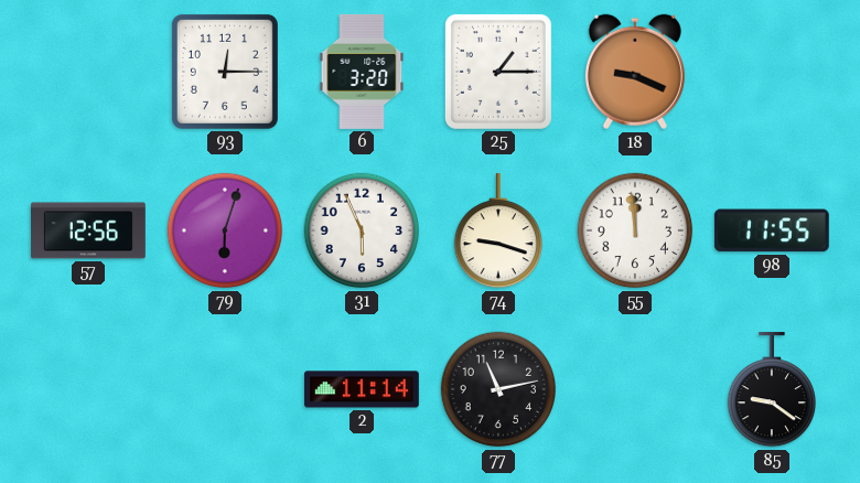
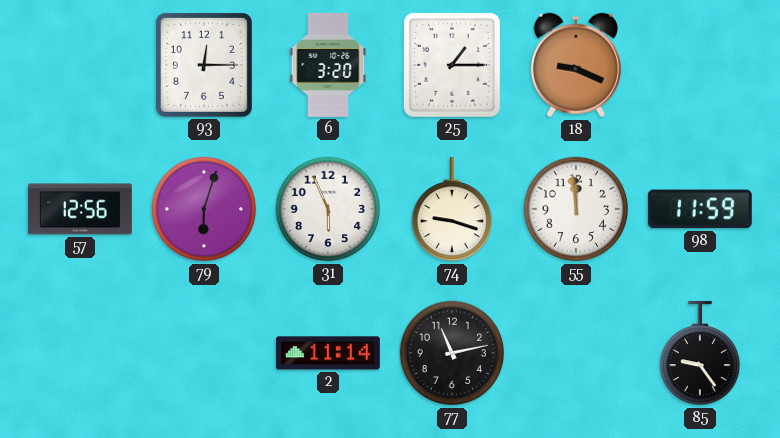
98: 11:55 -> 11:59 (700, 209)
85: 9:21 -> 9:24 (699, 353)
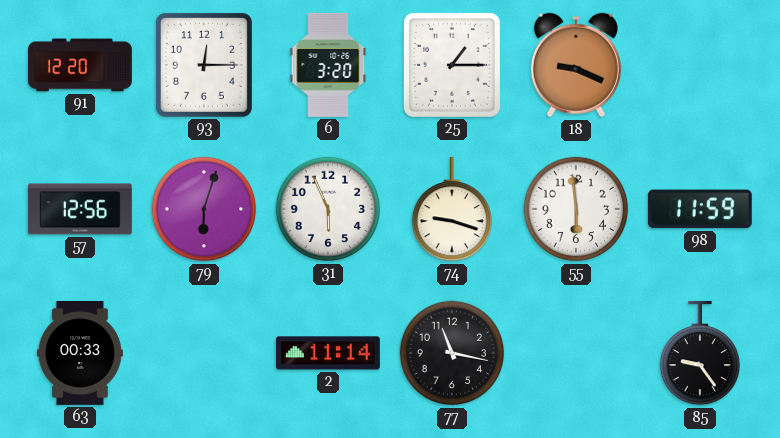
91: none -> 12:20 (81, 65)
55: 11:59 -> 5:59 (576, 209)
63: none -> 00:33 (80, 353)
77: 11:13 -> 11:17 (452, 353)
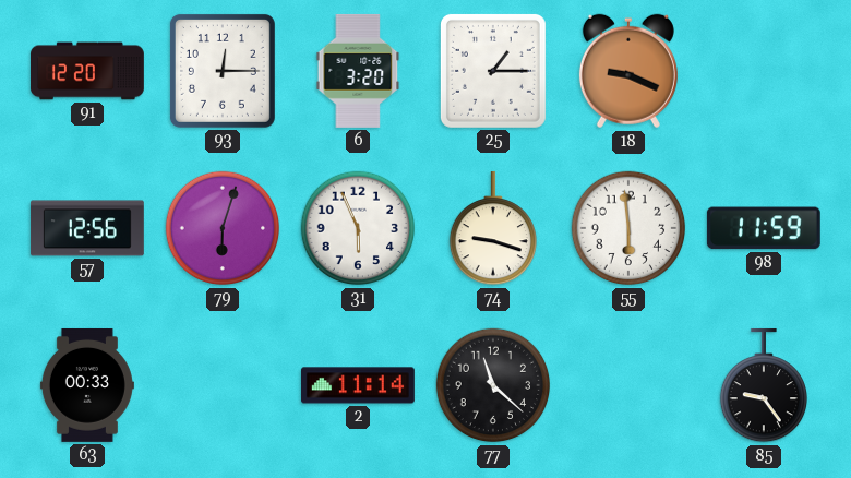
77: 11:17 -> 11:22 (493, 385)
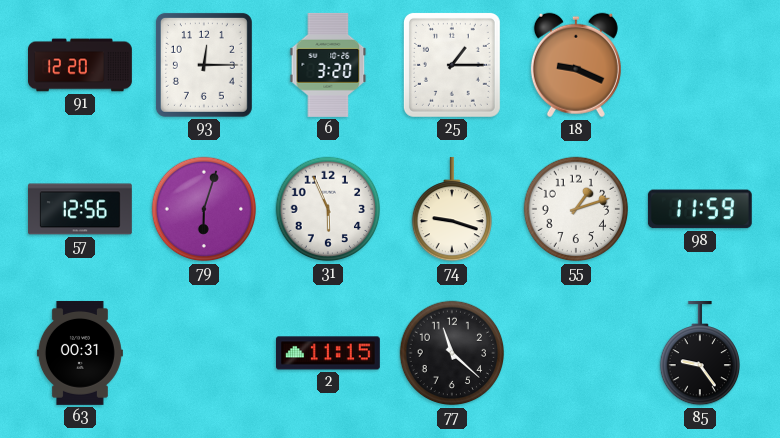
55: 5:59 -> 1:12 (576, 209)
63: 00:33 -> 00:31 (80, 353)
2: 11:14 -> 11:15 (328, 353)
